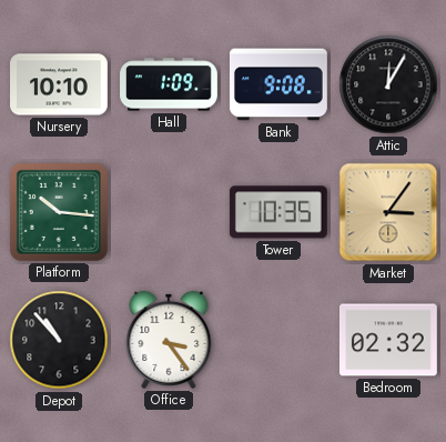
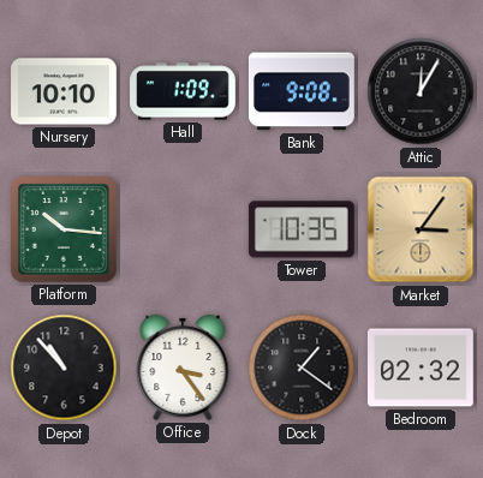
Dock: none -> 1:21 (302, 368)
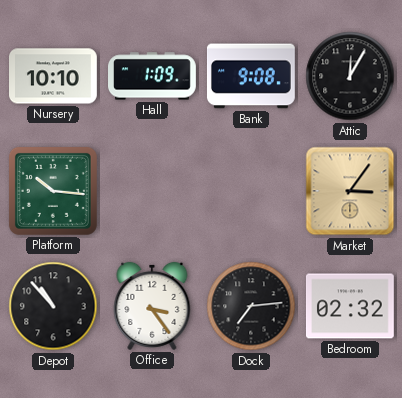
Tower: 10:35 -> none (302, 229)
Dock: 1:21 -> 7:14 (251, 306)
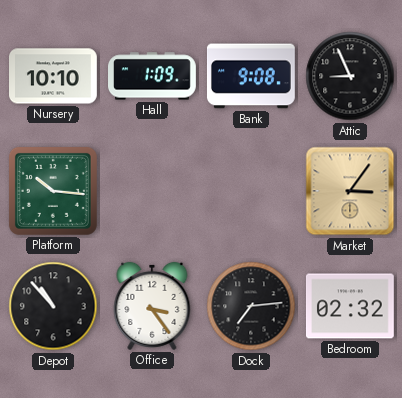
Attic: 12:05 -> 8:56 (350, 76)
